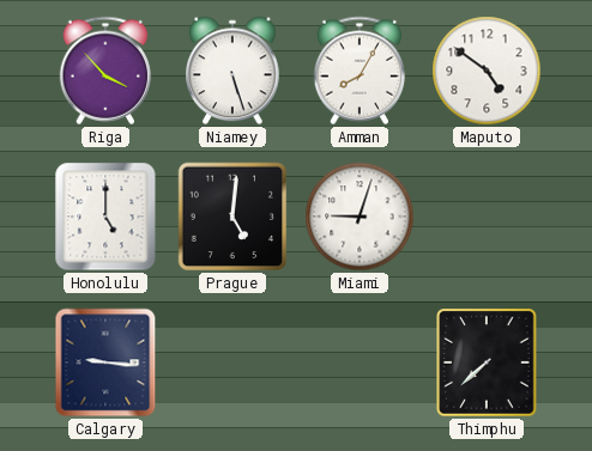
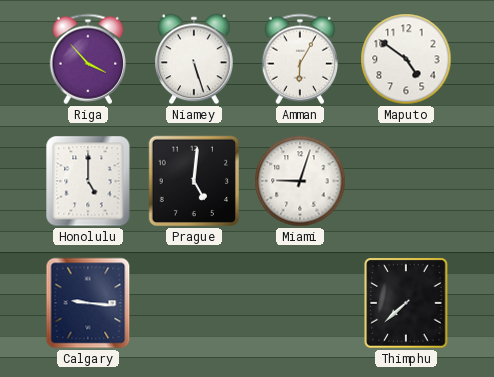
Amman: 8:05 -> 6:05 (300, 59)
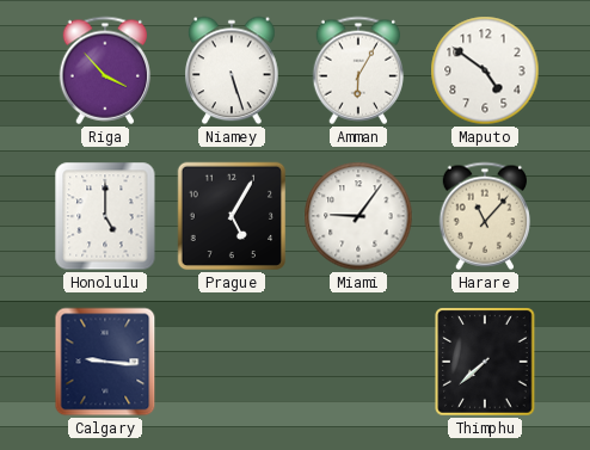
Prague: 5:01 -> 5:05 (232, 216)
Miami: 9:03 -> 9:06 (358, 216)
Harare: none -> 11:07 (485, 216)
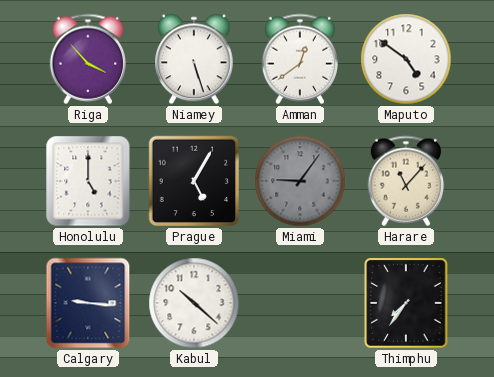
Amman: 6:05 -> 12:39 (300, 59)
Miami dial: white -> grey (300, 181)
Kabul: none -> 10:22 (194, 303)
Thimphu: 7:38 -> 7:36 (406, 303)
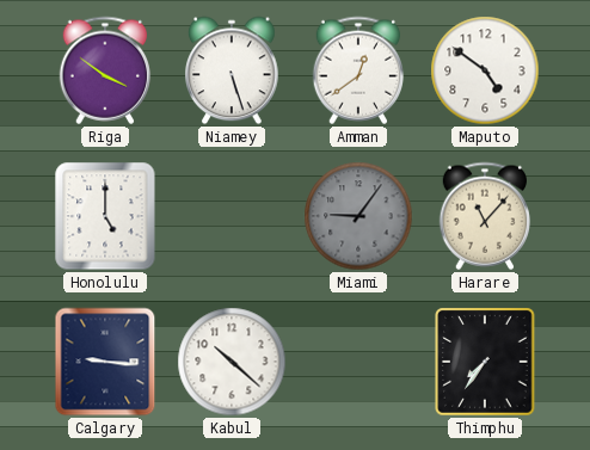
Riga: 3:53 -> 3:51 (105, 70)
Prague: 5:05 -> none (194, 181)
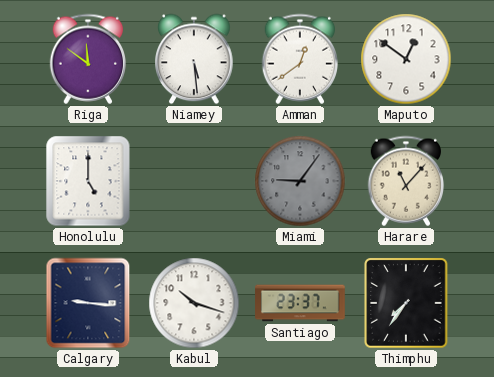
Riga: 3:51 -> 11:51 (88, 59)
Niamey: 5:27 -> 5:29 (194, 59)
Maputo: 4:51 -> 12:51 (406, 59)
Kabul: 10:22 -> 10:18 (194, 303)
Santiago: none -> 23:37 (300, 303)
